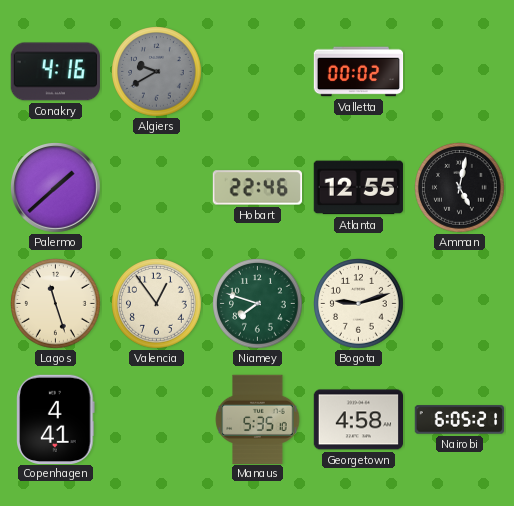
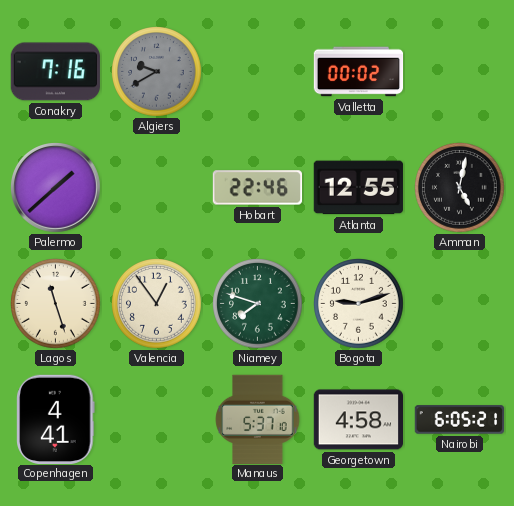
Conakry: 4:16 -> 7:16 (55, 72)
Manaus: 5:35 -> 5:37 (258, 419)
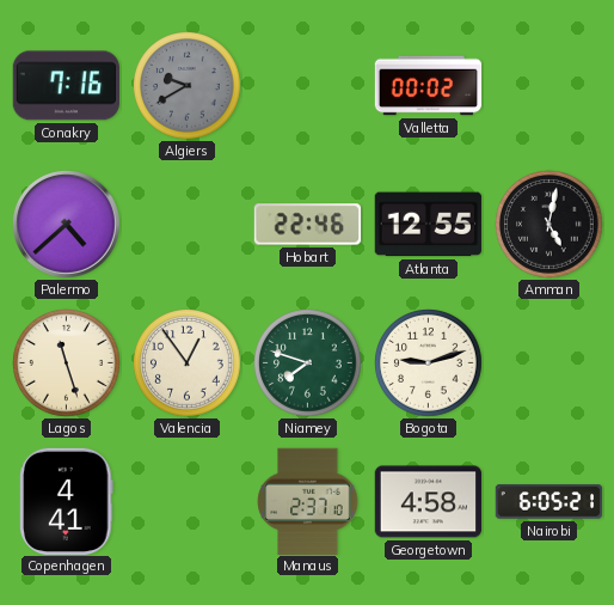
Palermo: 1:38 -> 4:38 (67, 225)
Manaus: 5:37 -> 2:37 (308, 501)
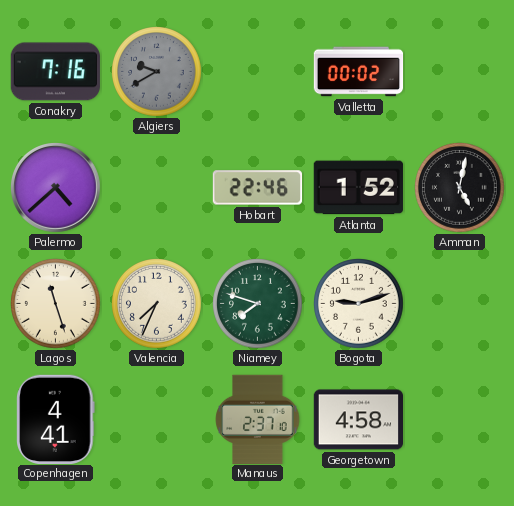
Atlanta: 12:55 -> 1:52 (358, 188)
Valencia: 12:54 -> 7:34 (157, 304)
Nairobi: 6:05 -> none (549, 502)
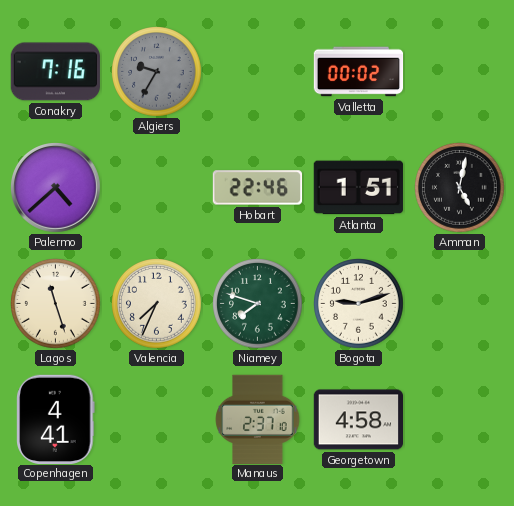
Algiers: 9:40 -> 9:35 (157, 72)
Atlanta: 1:52 -> 1:51 (358, 188)
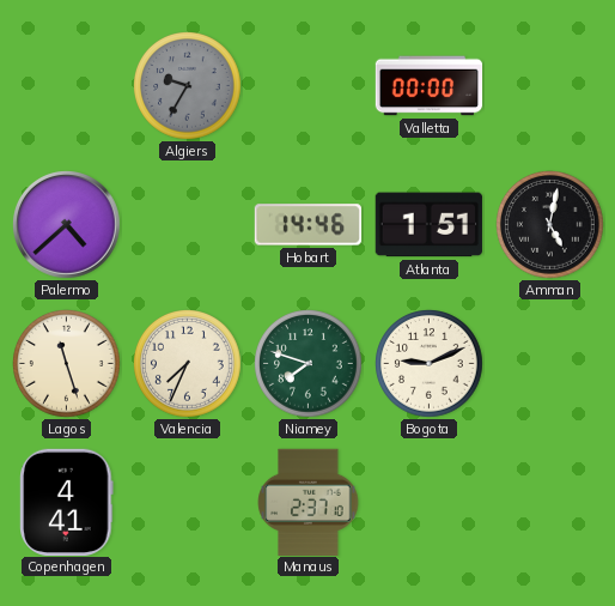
Conakry: 7:16 -> none (55, 72)
Valletta: 00:02 -> 00:00 (430, 86)
Hobart: 22:46 -> 14:46 (307, 225)
Bogota: 9:12 -> 9:11 (430, 364)
Georgetown: 4:58 -> none (358, 420)
